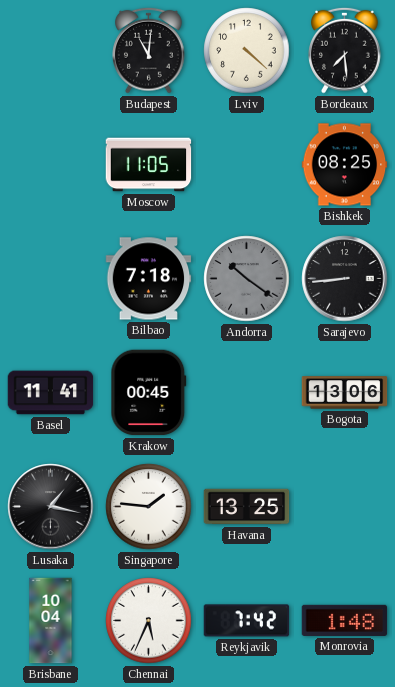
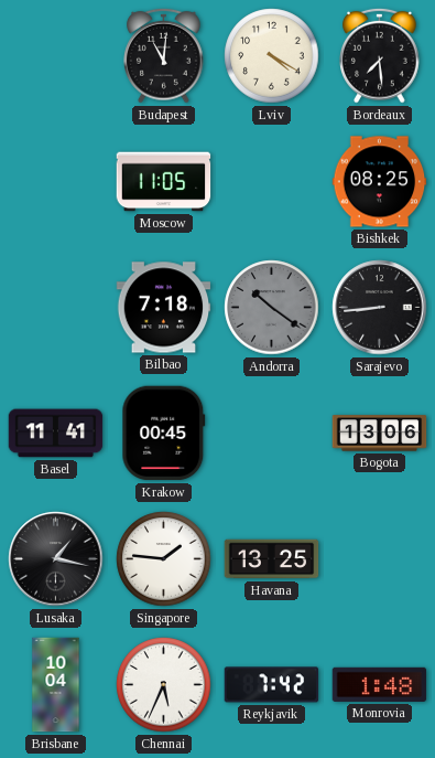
Lviv: 4:22 -> 4:20 (272, 56)
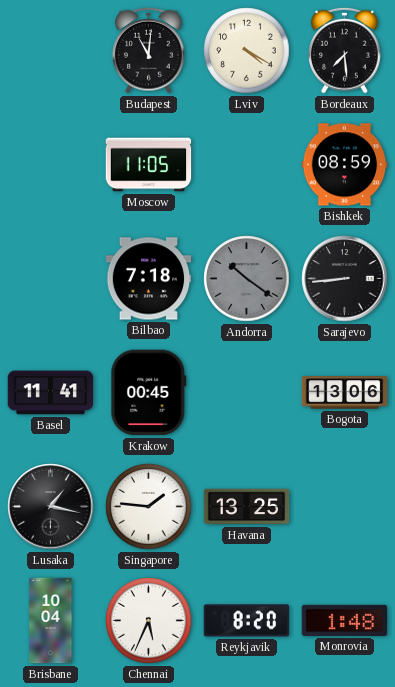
Bishkek: 08:25 -> 08:59 (345, 165)
Reykjavik: 7:42 -> 8:20 (247, 621)
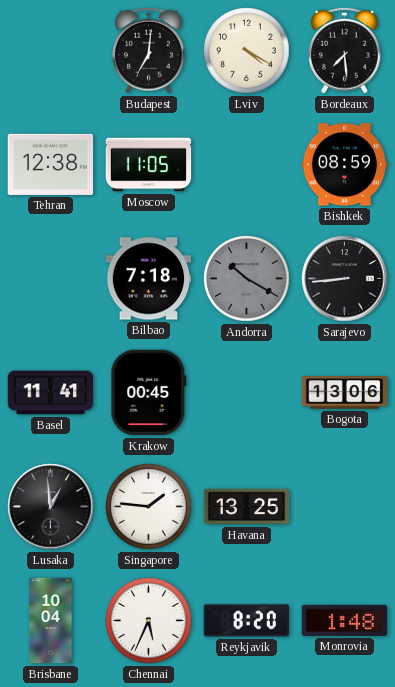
Budapest: 11:01 -> 7:01 (149, 50)
Tehran: none -> 12:38 (51, 164)
Andorra: 10:21 -> 10:20 (247, 279)
Lusaka: 1:17 -> 12:59 (51, 507)
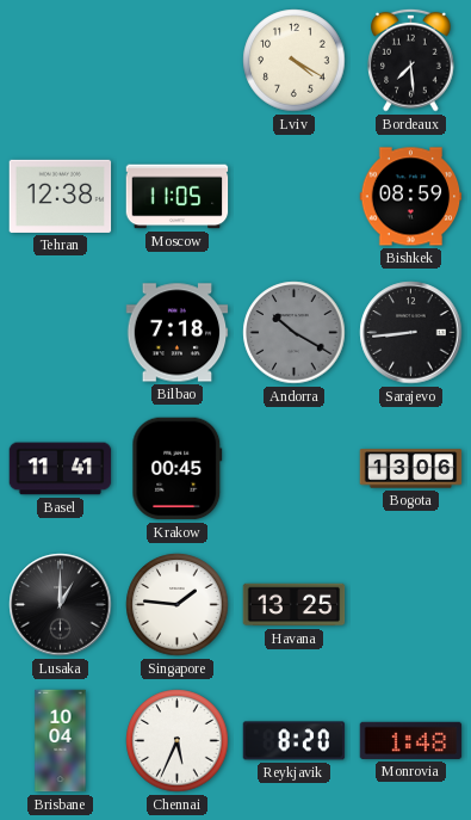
Budapest: 7:01 -> none (149, 50)
Lusaka: 12:59 -> 1:00 (61, 605)
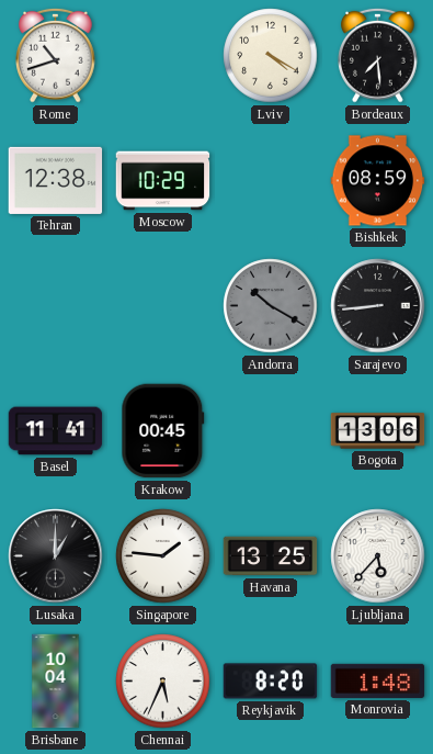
Rome: none -> 10:42 (56, 55)
Moscow: 11:05 -> 10:29 (163, 181)
Bilbao: 7:18 -> none (178, 333)
Ljubljana: none -> 5:37 (378, 556)
